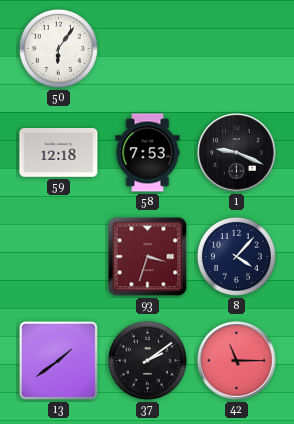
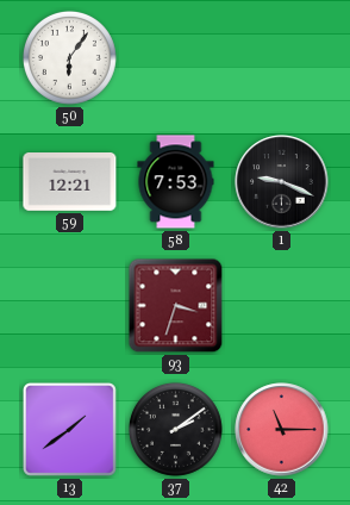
59: 12:18 -> 12:21 (70, 182)
8: 4:07 -> none (236, 256)
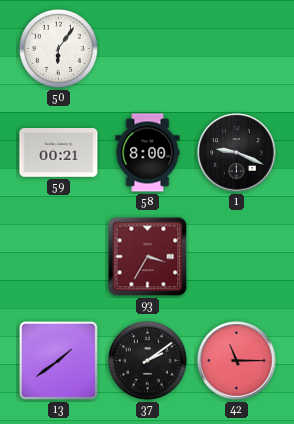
59: 12:21 -> 00:21 (59, 153)
58: 7:53 -> 8:00 (148, 153)
93: 3:33 -> 3:35 (148, 257)
